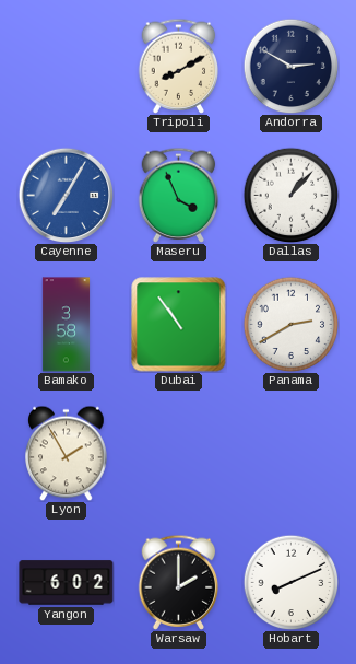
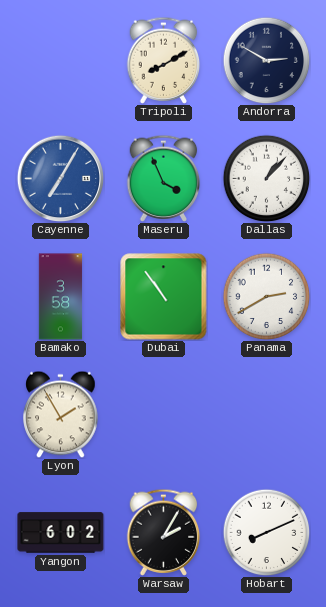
Warsaw: 2:00 -> 2:05 (164, 532)
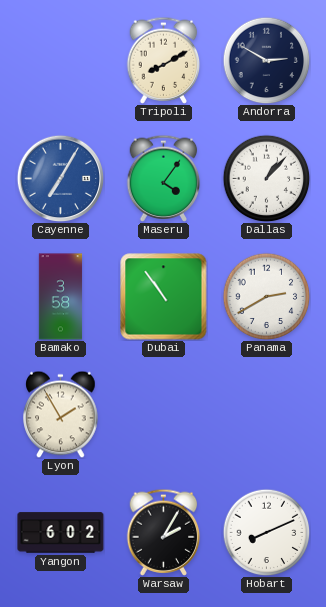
Maseru: 3:56 -> 4:06 (164, 178)
